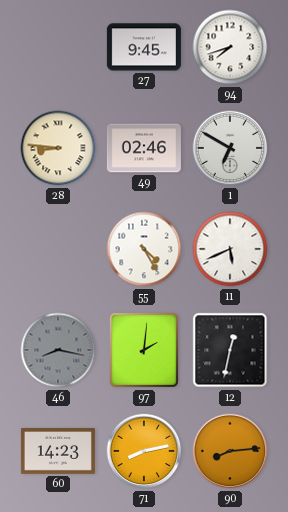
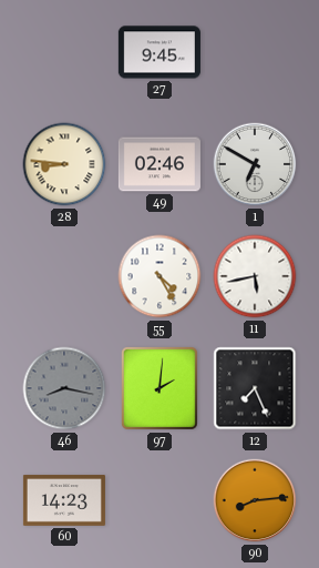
94: 7:42 -> none (230, 47)
11: 5:41 -> 5:43 (255, 276)
12: 12:32 -> 7:26 (255, 388)
71: 8:13 -> none (144, 451)
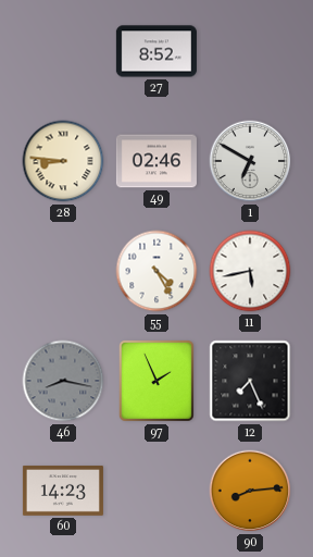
27: 9:45 -> 8:52 (156, 51)
97: 2:01 -> 1:56 (156, 381)
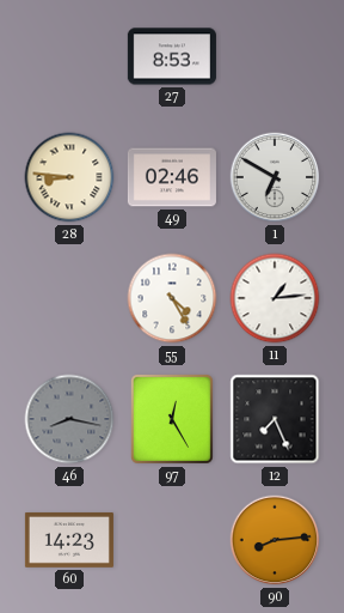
27: 8:52 -> 8:53 (172, 56)
11: 5:43 -> 1:14 (275, 298)
97: 1:56 -> 12:25 (172, 419)
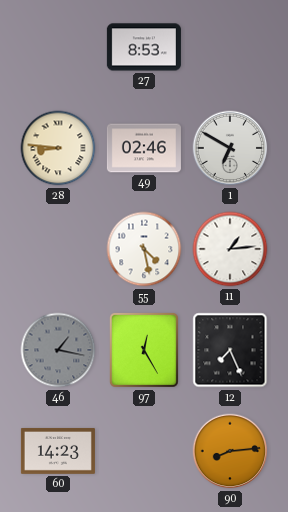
55: 4:25 -> 4:28 (144, 249)
46: 8:17 -> 1:17 (58, 350)
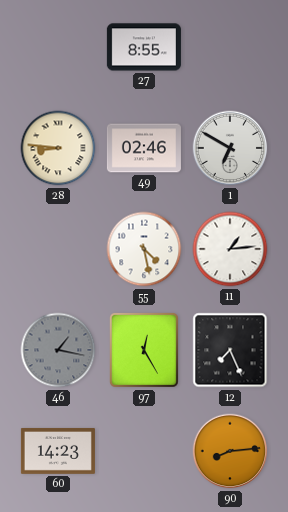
27: 8:53 -> 8:55 (144, 47)
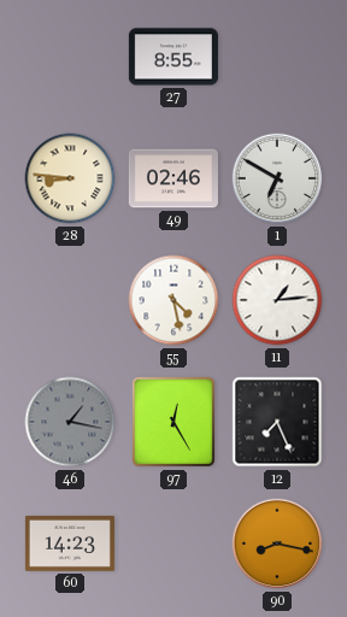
90: 8:14 -> 8:17 (277, 543)
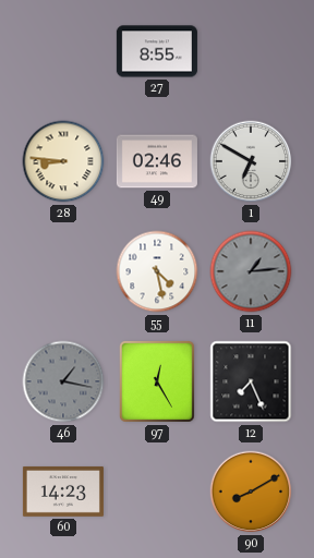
11 dial: white -> grey (251, 271)
90: 8:17 -> 8:10 (251, 492)
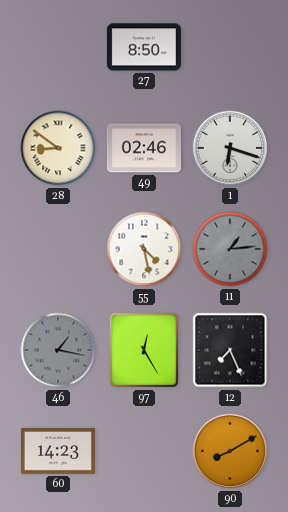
27: 8:55 -> 8:50 (144, 47)
28: 8:46 -> 8:51 (58, 148)
1: 6:50 -> 6:18 (230, 148)
